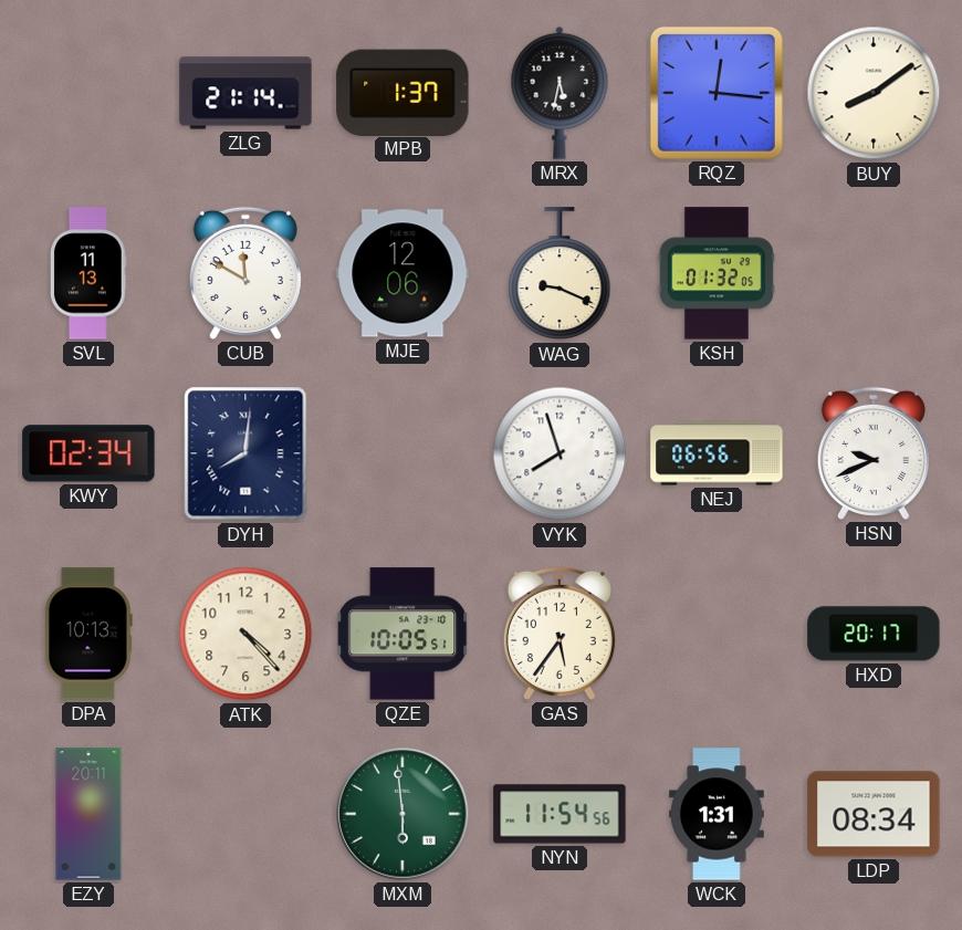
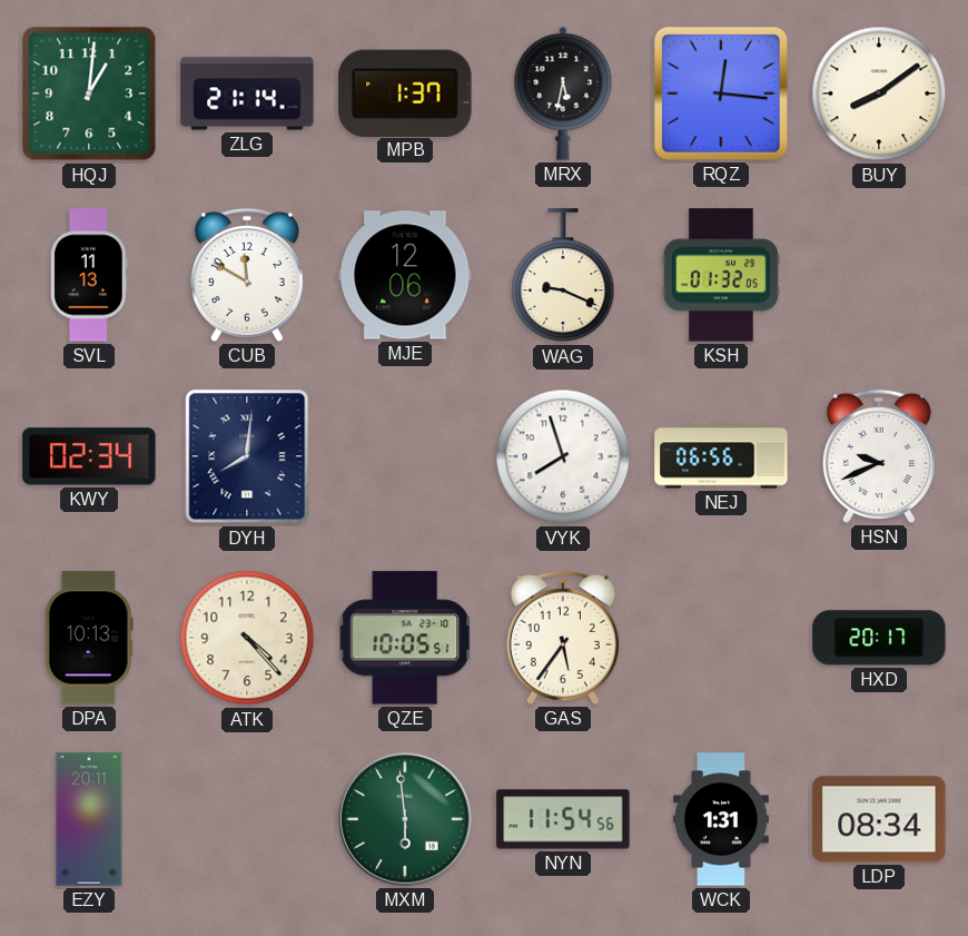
HQJ: none -> 1:01 (89, 93)
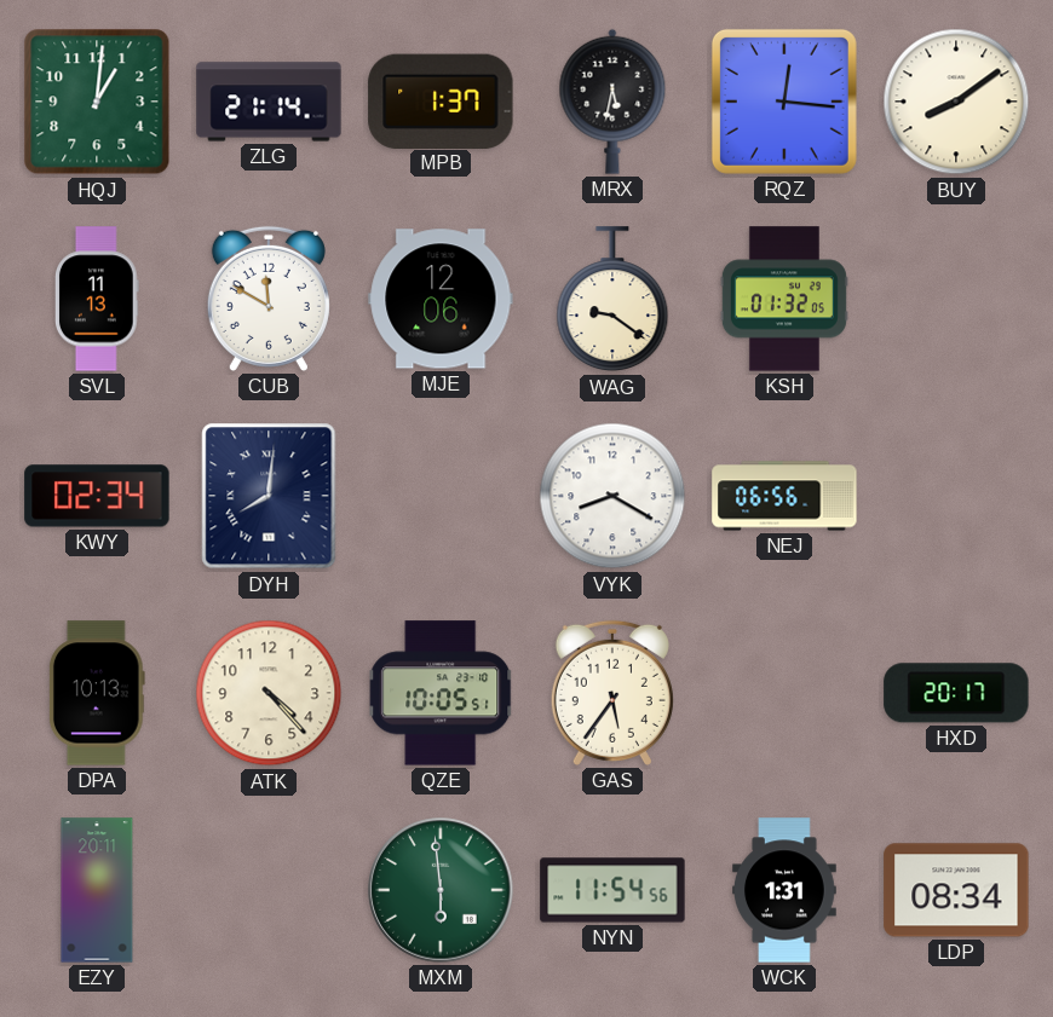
WAG: 9:19 -> 9:21 (612, 300)
VYK: 7:57 -> 8:20 (612, 496)
HSN: 9:41 -> none (879, 456)
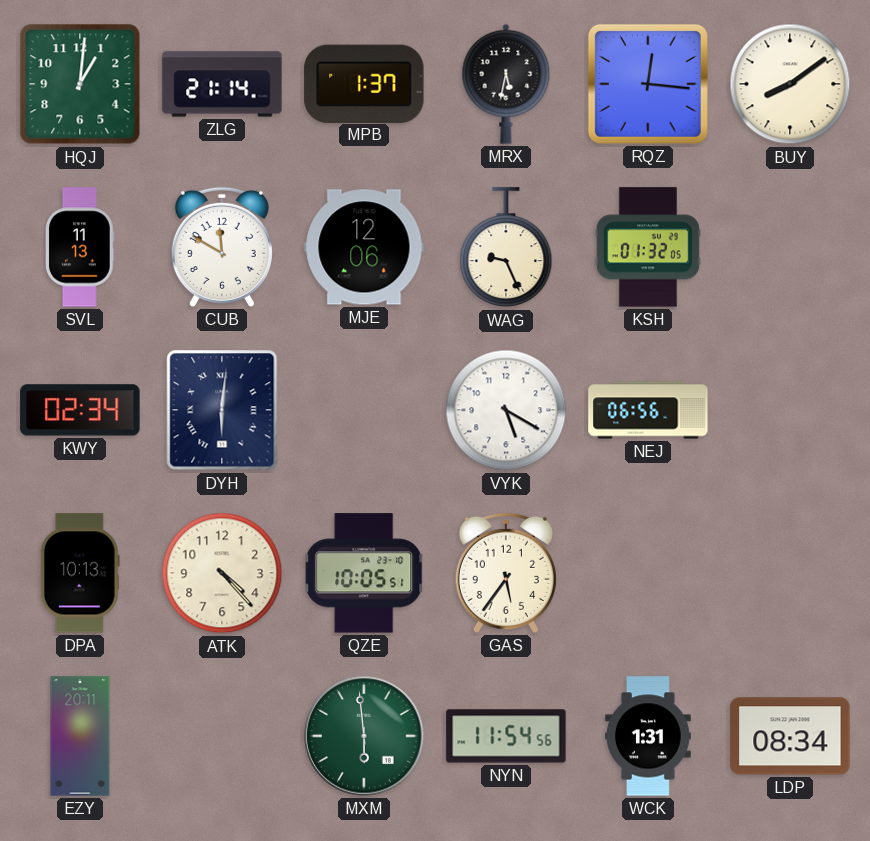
WAG: 9:21 -> 9:26 (506, 248)
DYH: 8:01 -> 6:01 (222, 410)
VYK: 8:20 -> 5:20 (506, 410)
HXD: 20:17 -> none (956, 693)
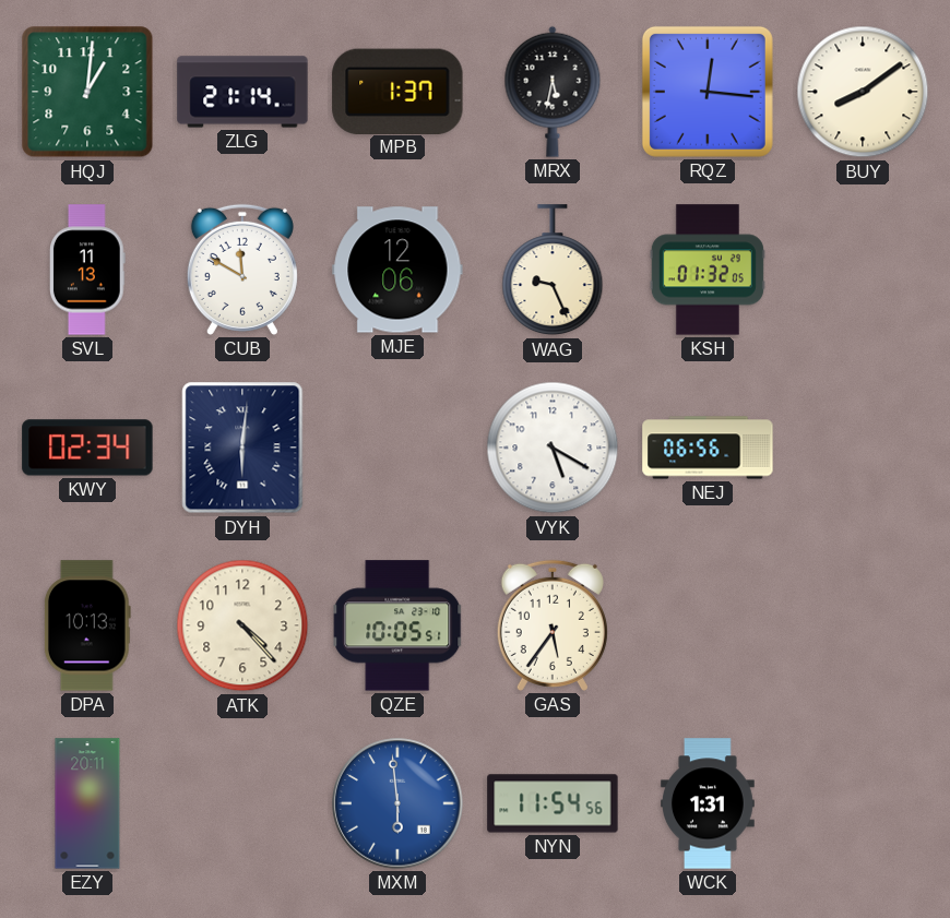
MXM dial: green -> blue (397, 803)
LDP: 08:34 -> none (790, 736)
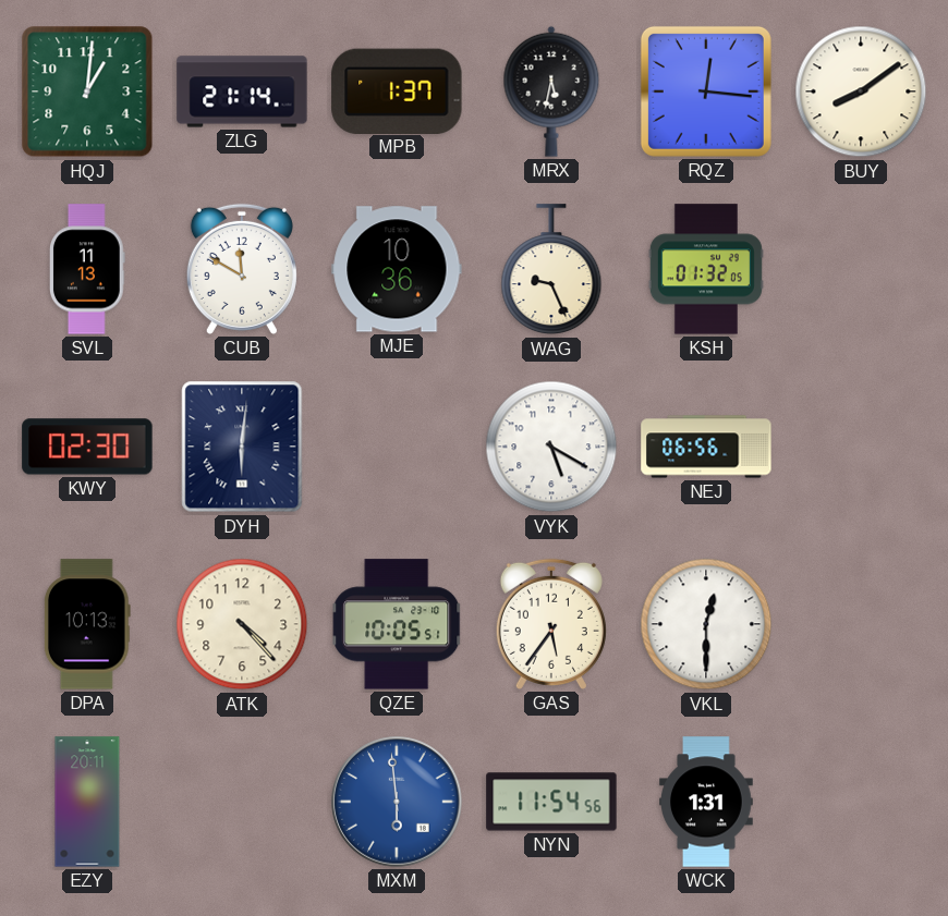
MJE: 12:06 -> 10:36 (397, 269)
KWY: 02:34 -> 02:30 (87, 447)
VKL: none -> 12:30 (706, 624)
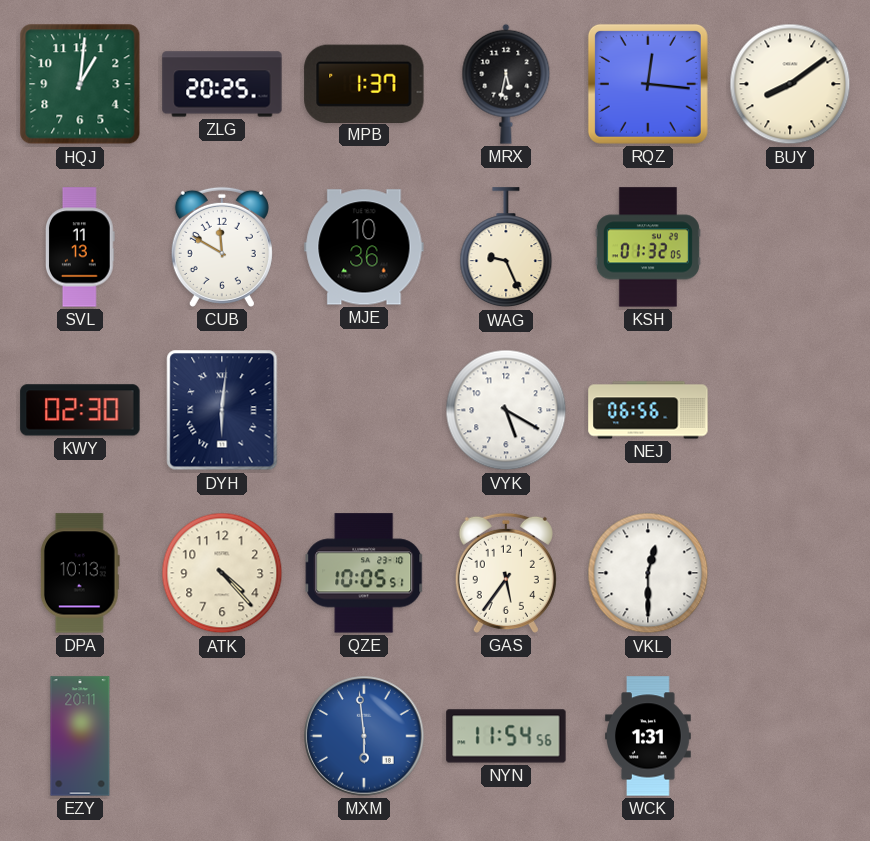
ZLG: 21:14 -> 20:25 (222, 84)
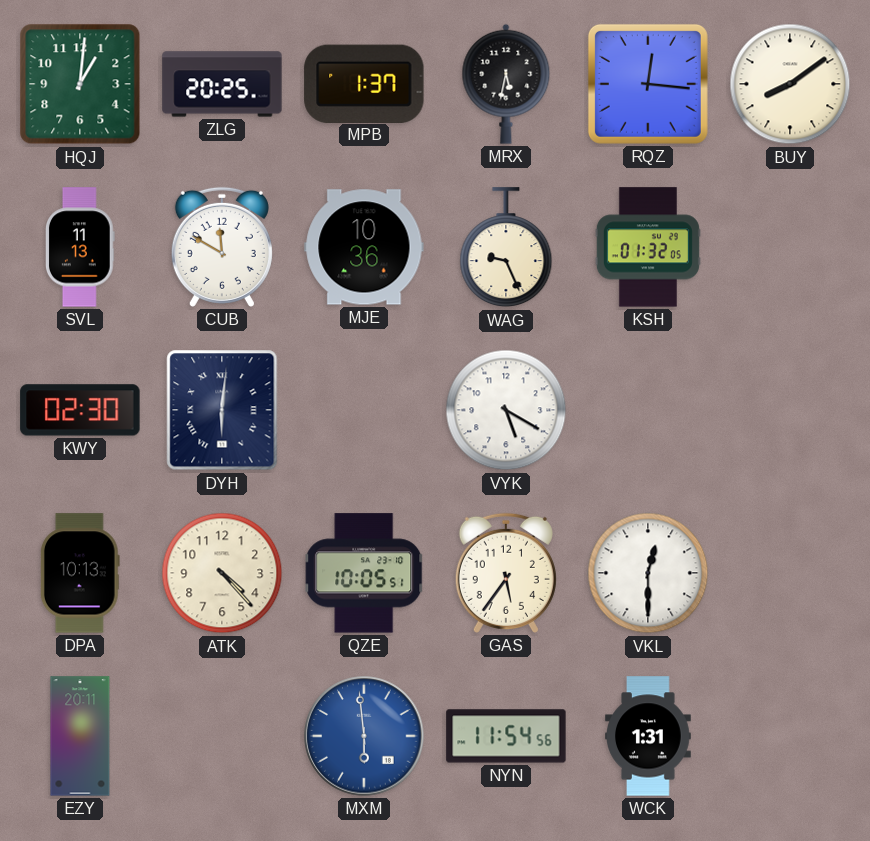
NEJ: 06:56 -> none (648, 410)
